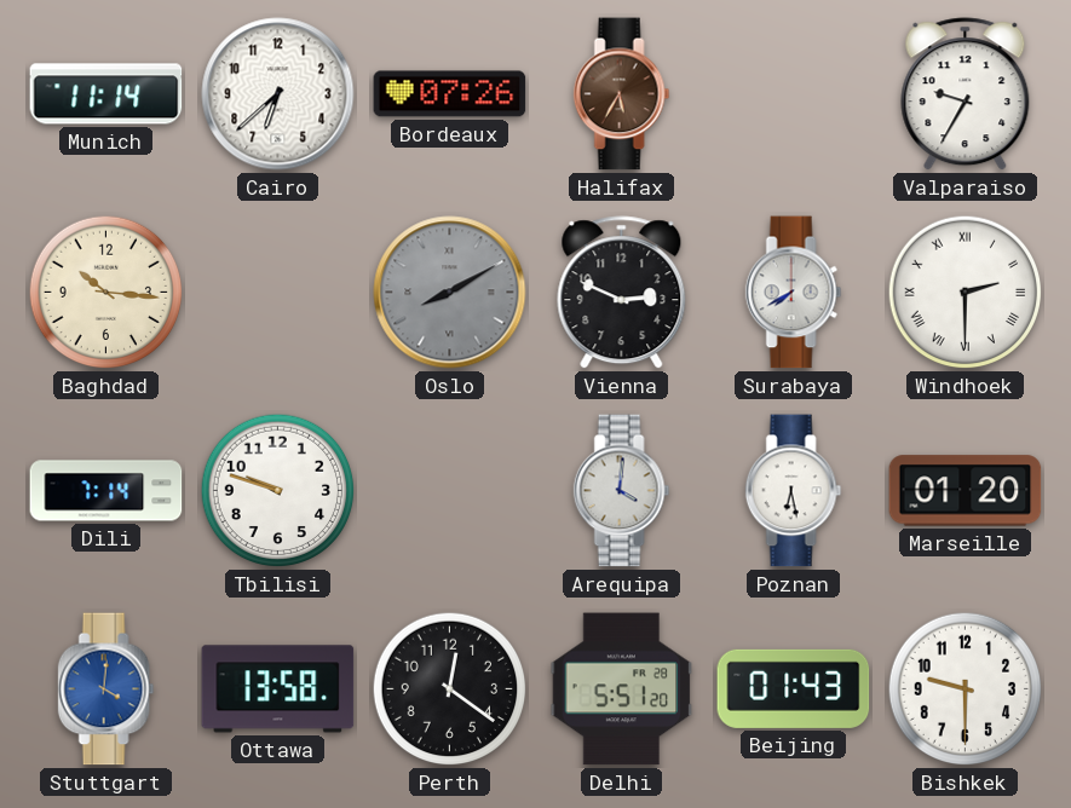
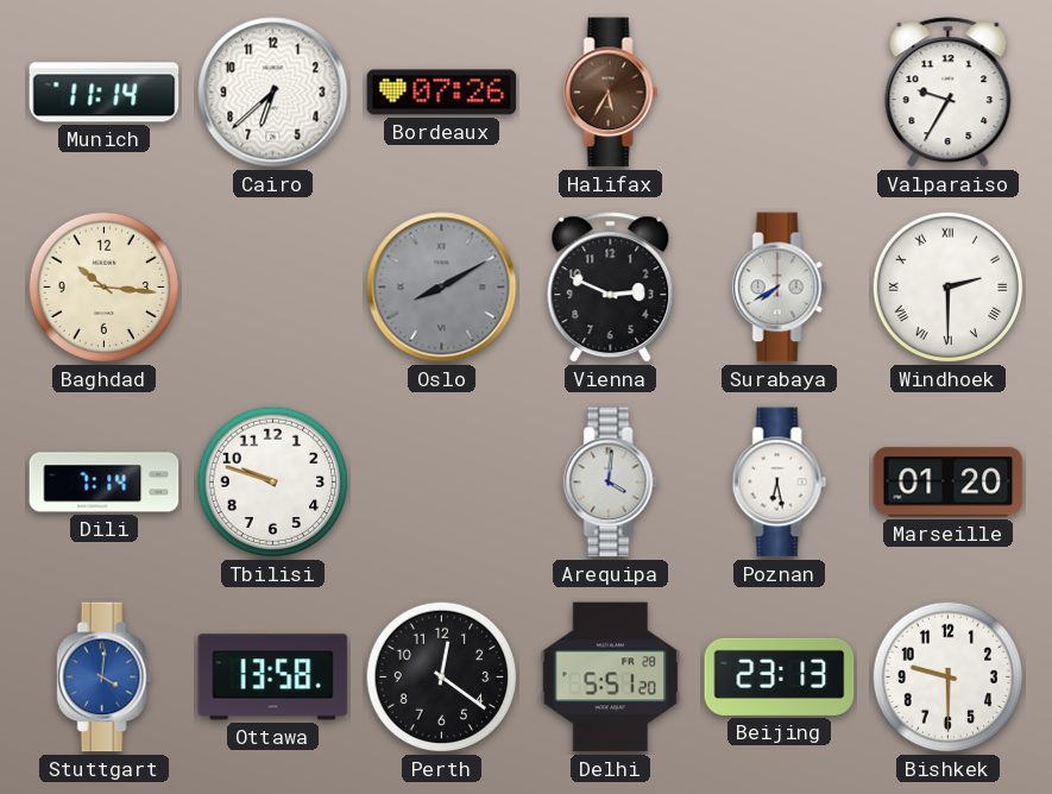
Beijing: 01:43 -> 23:13 (780, 676)
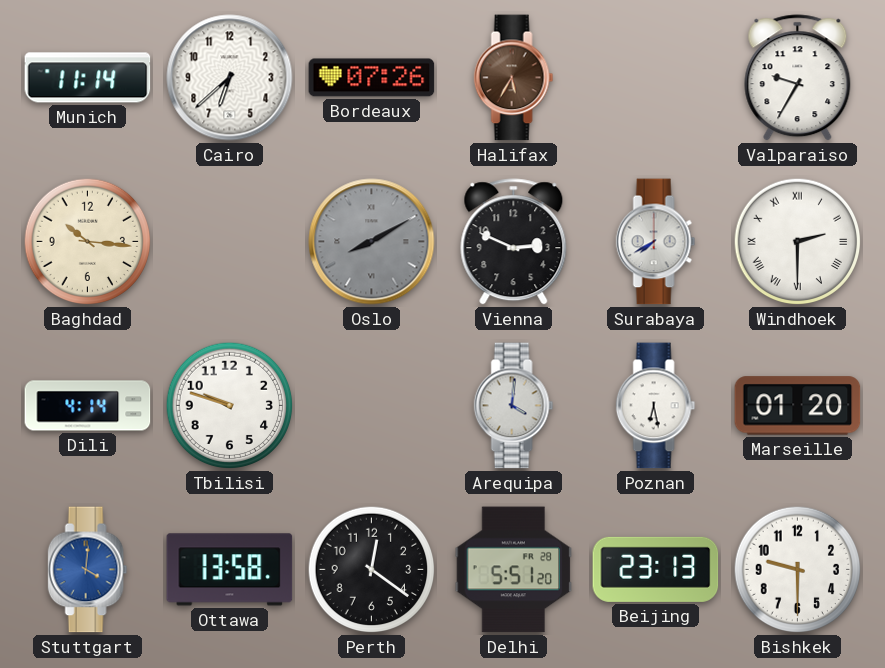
Dili: 7:14 -> 4:14 (88, 406)
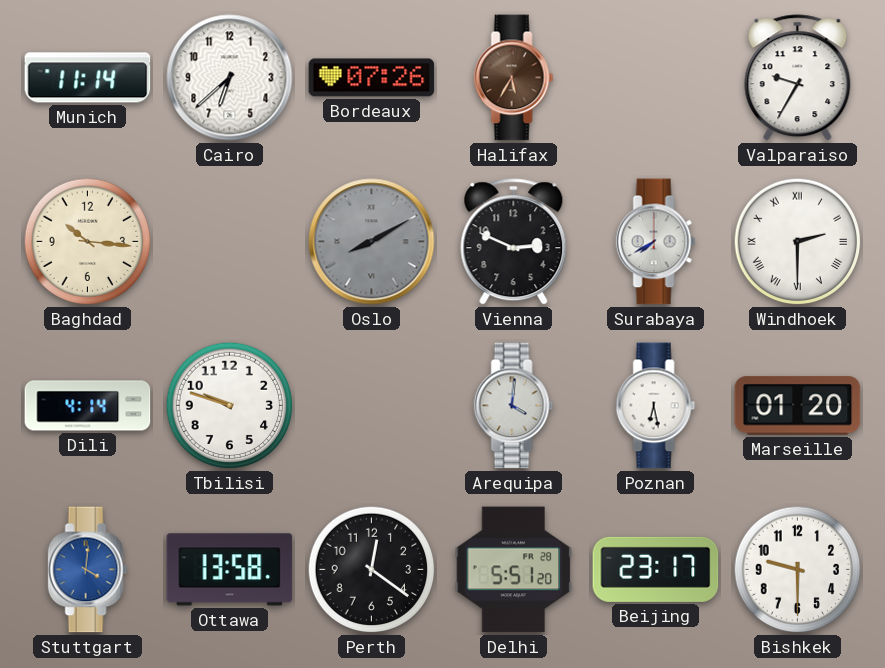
Beijing: 23:13 -> 23:17 (656, 569)
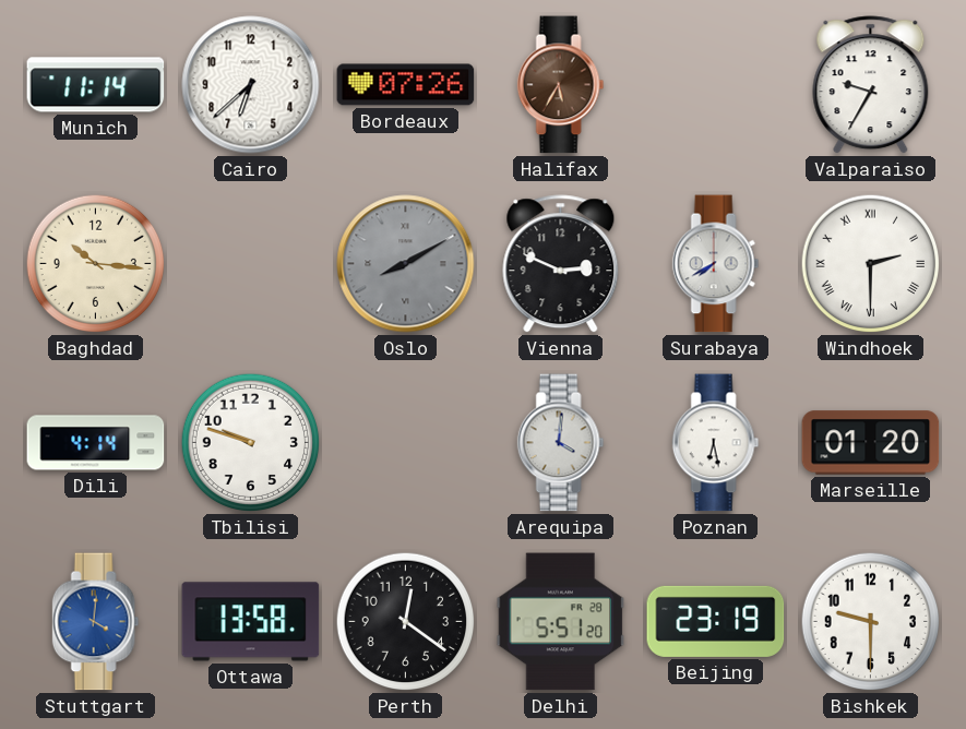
Beijing: 23:17 -> 23:19 (716, 621)
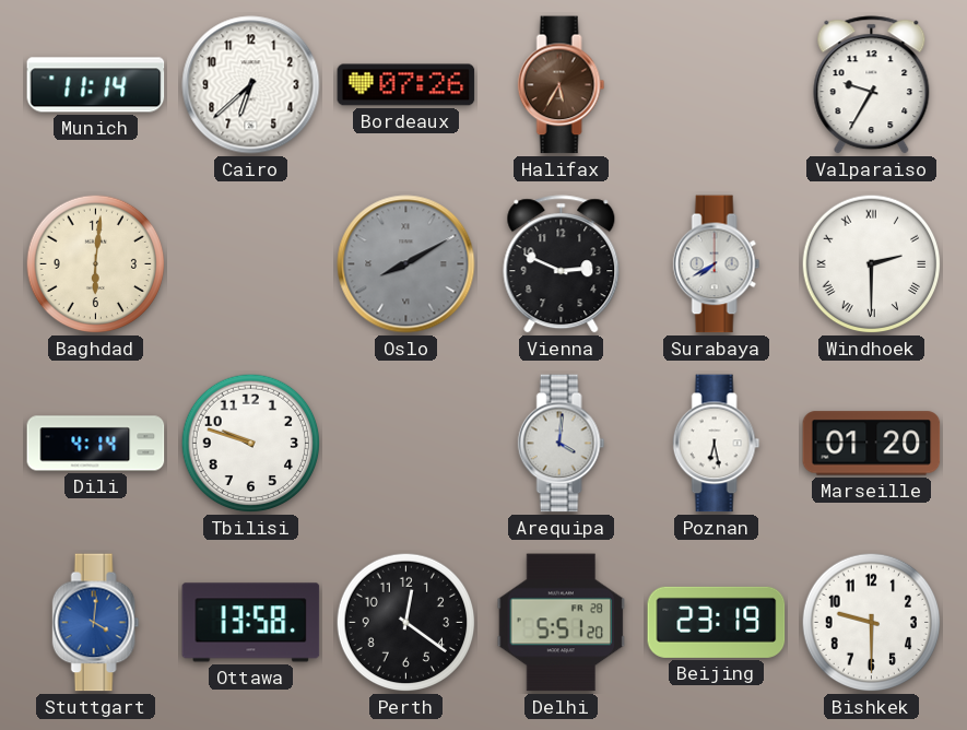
Baghdad: 10:16 -> 6:01 (96, 264)
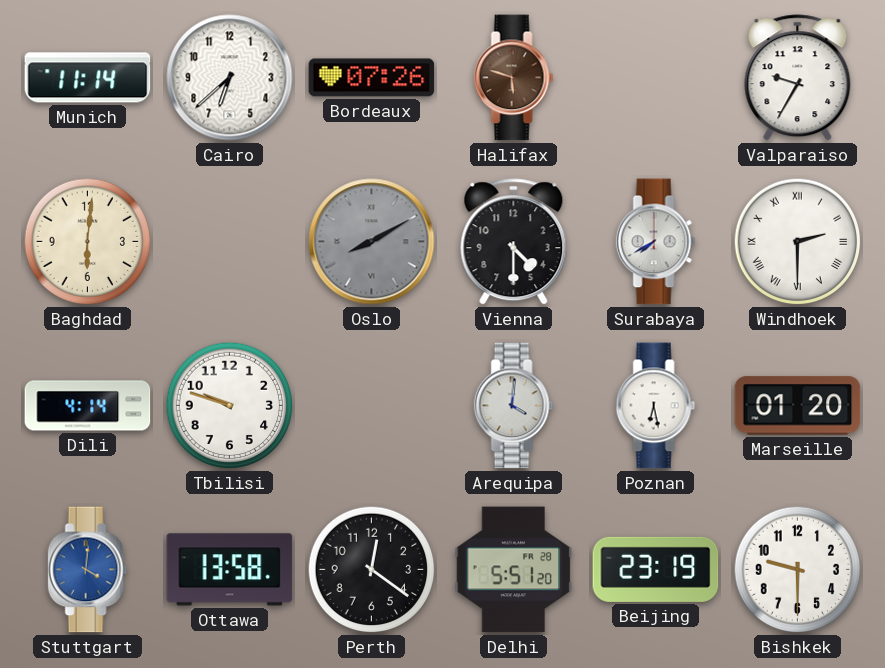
Halifax: 5:35 -> 5:48 (514, 78)
Vienna: 2:49 -> 4:30 (514, 242)
